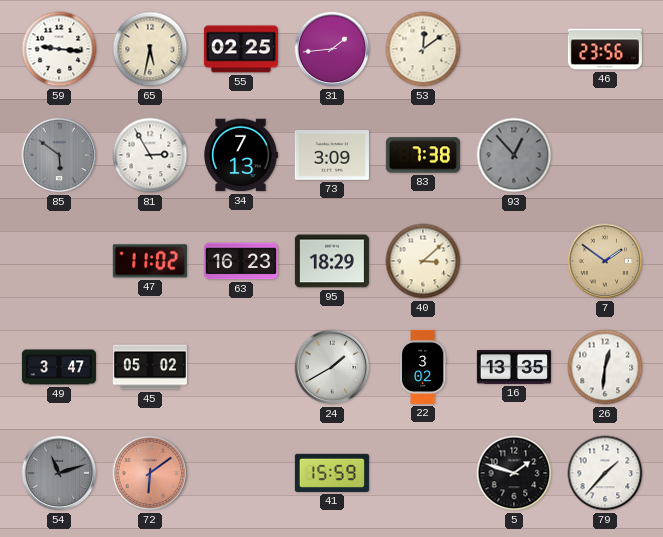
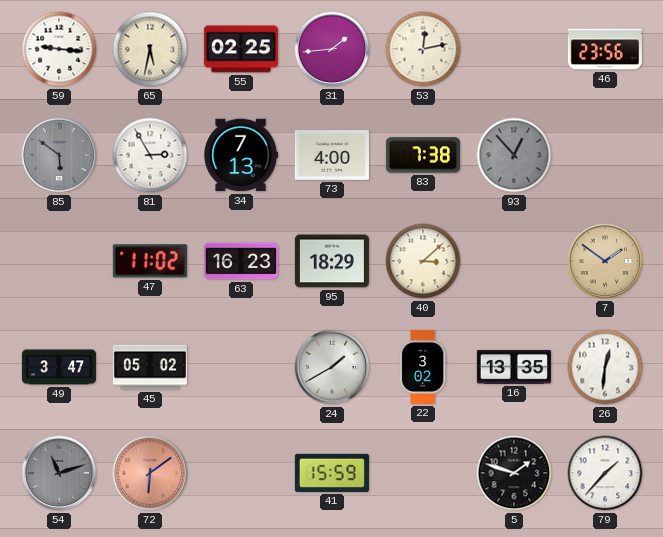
53: 12:09 -> 12:13 (423, 49)
73: 3:09 -> 4:00 (332, 156)
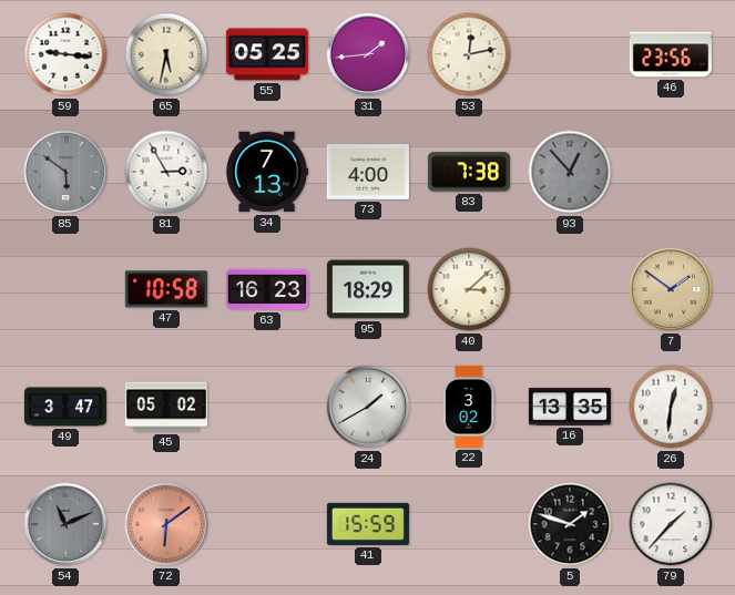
55: 02:25 -> 05:25 (267, 54)
47: 11:02 -> 10:58 (166, 289)
54: 11:12 -> 11:11 (65, 524)
